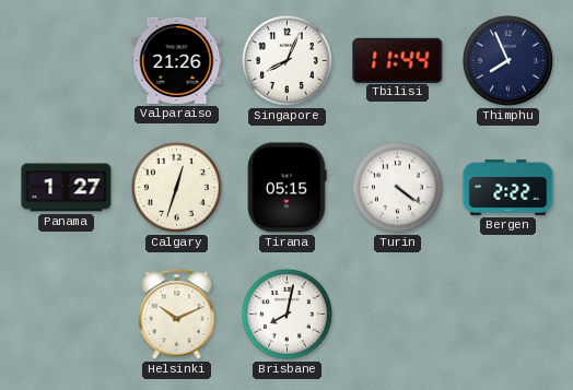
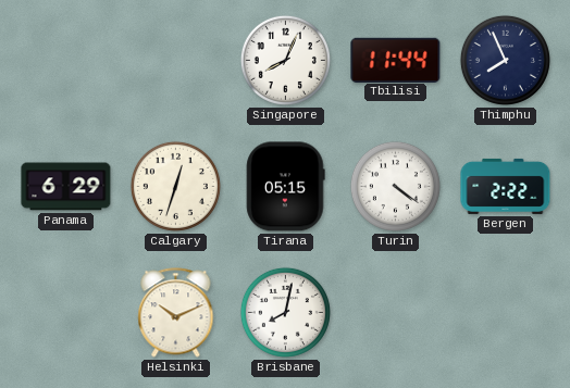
Valparaiso: 21:26 -> none (177, 60)
Panama: 1:27 -> 6:29 (66, 187)
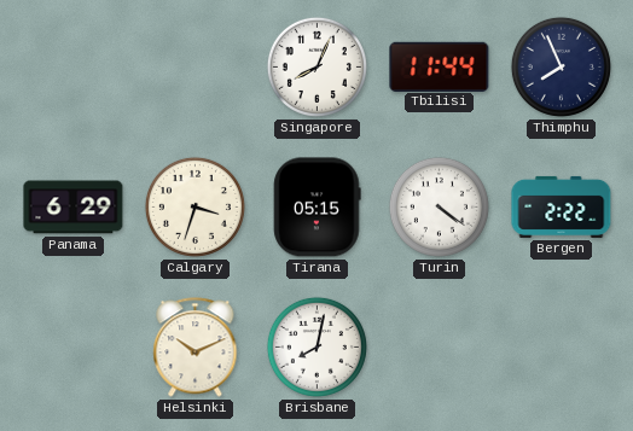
Calgary: 12:33 -> 3:33 (194, 206)
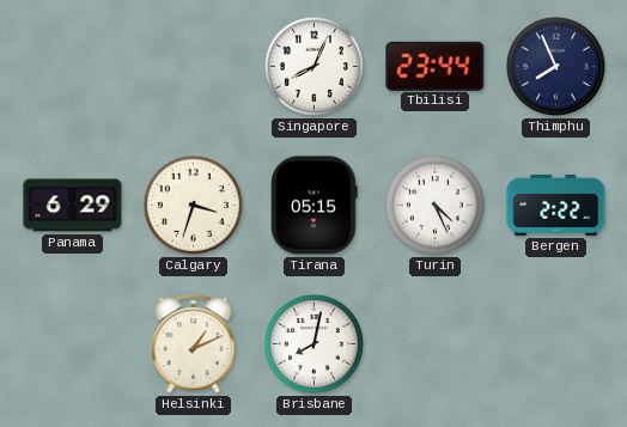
Tbilisi: 11:44 -> 23:44 (436, 66)
Turin: 4:21 -> 4:26 (434, 205)
Helsinki: 10:11 -> 1:11 (194, 344)
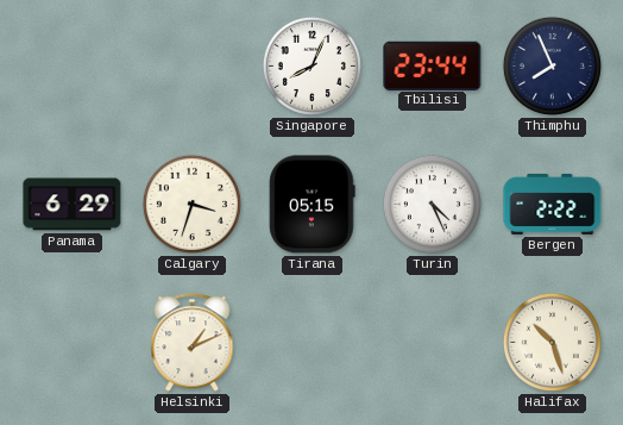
Brisbane: 8:02 -> none (313, 343)
Halifax: none -> 10:27 (552, 342)
